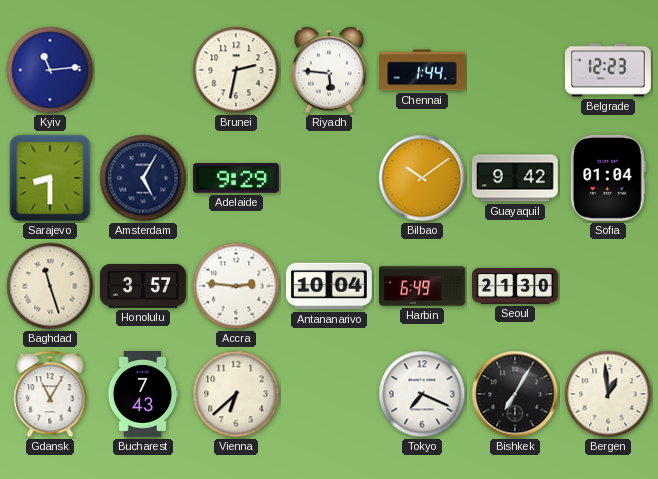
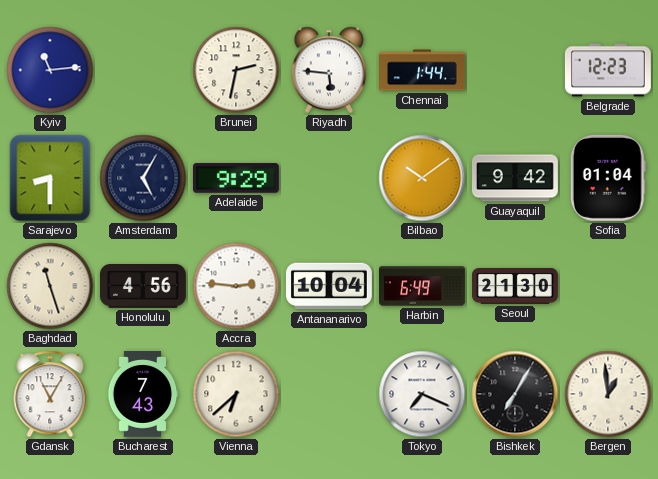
Honolulu: 3:57 -> 4:56 (143, 287)
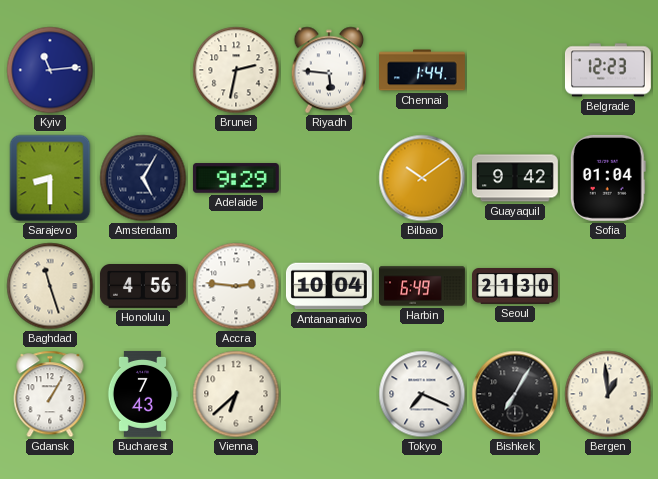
Gdansk: 11:05 -> 1:05 (50, 394)
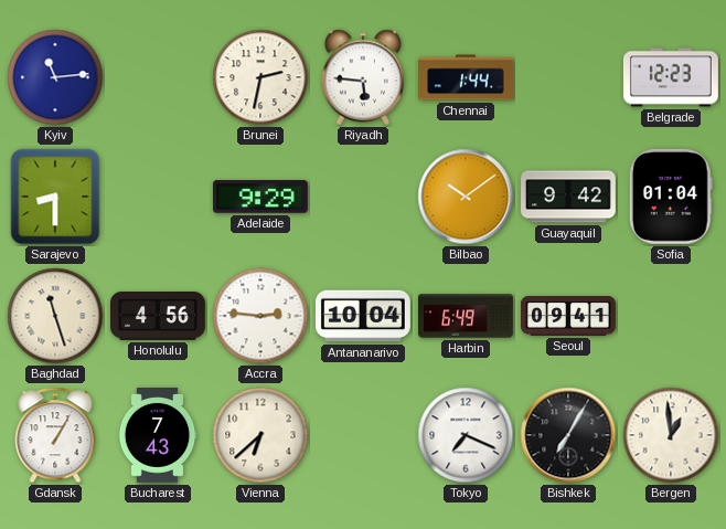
Amsterdam: 5:05 -> none (143, 178)
Seoul: 21:30 -> 09:41 (569, 317)
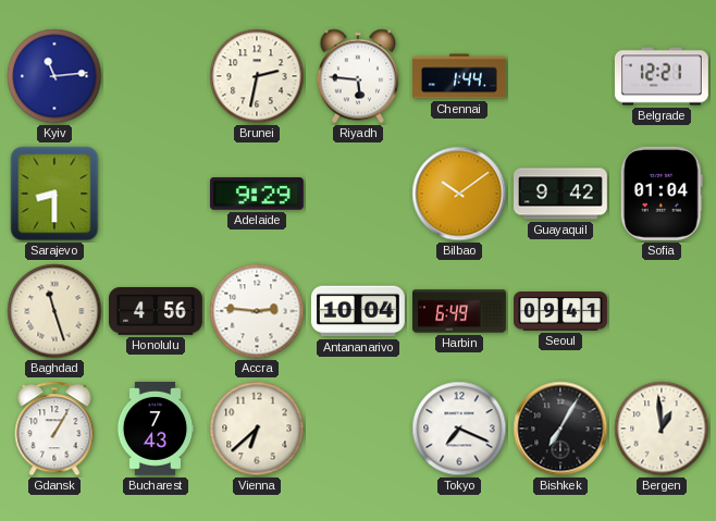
Belgrade: 12:23 -> 12:21 (662, 76)
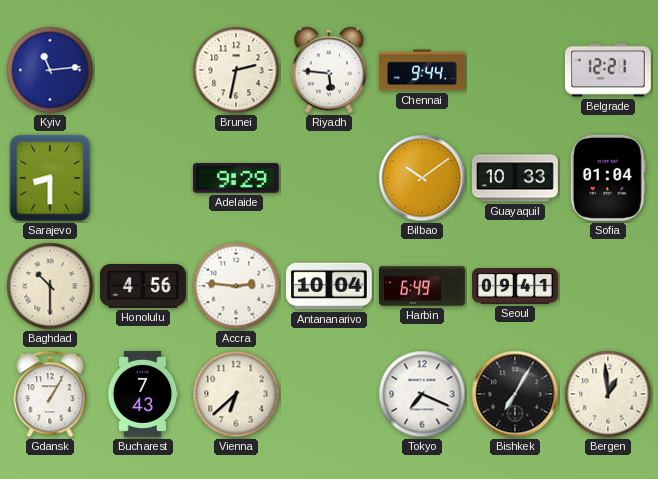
Chennai: 1:44 -> 9:44 (423, 70)
Guayaquil: 9:42 -> 10:33 (516, 178)
Baghdad: 11:27 -> 10:30 (50, 286)
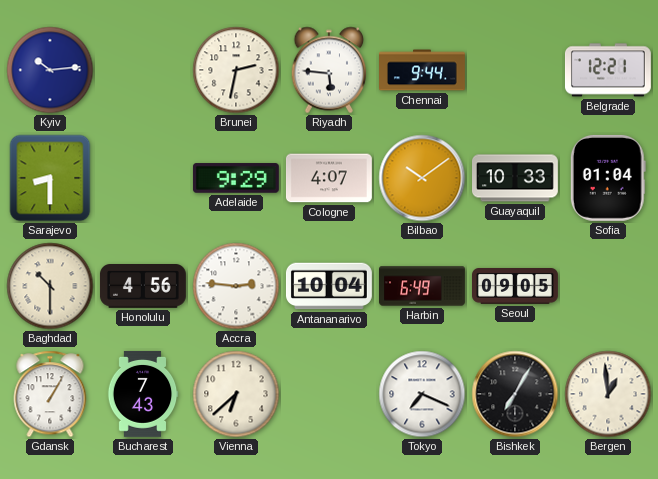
Kyiv: 11:14 -> 10:14 (50, 70)
Cologne: none -> 4:07 (329, 178)
Seoul: 09:41 -> 09:05 (516, 287)
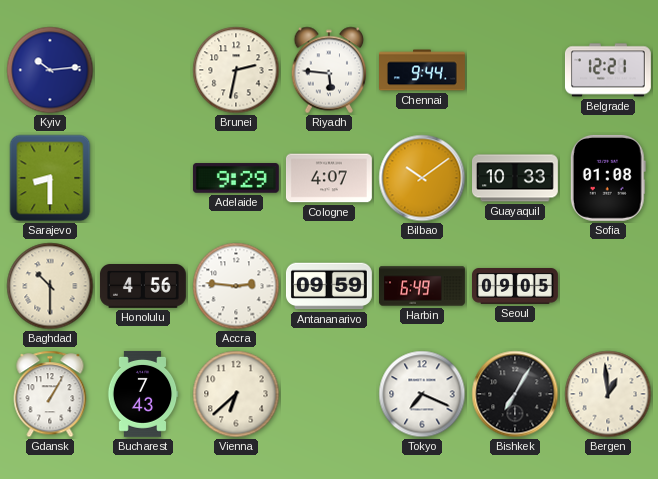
Sofia: 01:04 -> 01:08 (608, 178)
Antananarivo: 10:04 -> 09:59 (329, 286)
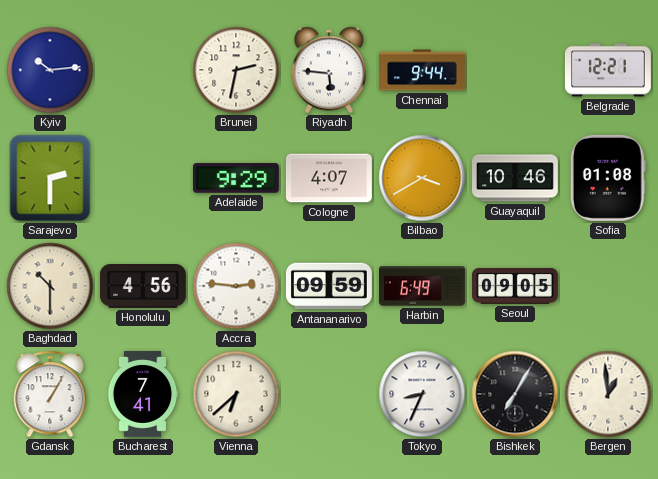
Sarajevo: 8:30 -> 2:30 (50, 178)
Bilbao: 10:09 -> 3:40 (422, 178)
Guayaquil: 10:33 -> 10:46 (516, 178)
Bucharest: 7:43 -> 7:41 (143, 394)
Tokyo: 7:19 -> 8:34 (422, 394)
